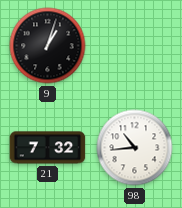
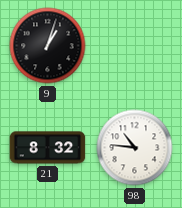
21: 7:32 -> 8:32 (48, 148)
98: 10:44 -> 10:46 (135, 148)
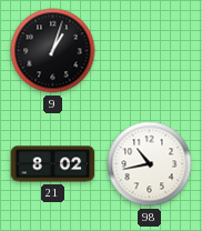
21: 8:32 -> 8:02 (53, 164)
98: 10:46 -> 10:43 (150, 164)
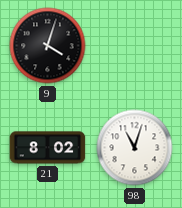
9: 1:03 -> 4:03 (48, 46)
98: 10:43 -> 11:03 (135, 148)
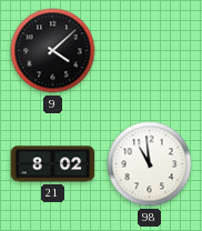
9: 4:03 -> 4:08 (53, 51)
98: 11:03 -> 10:59 (150, 164)
